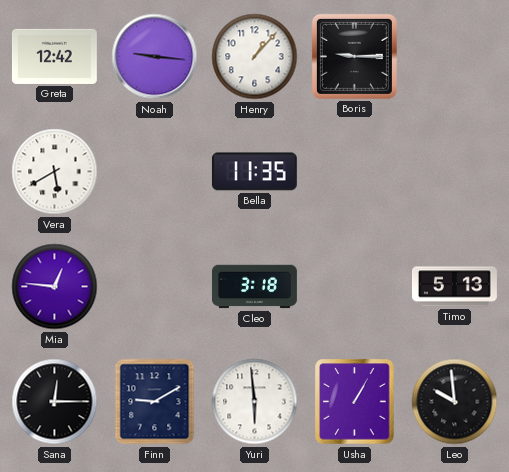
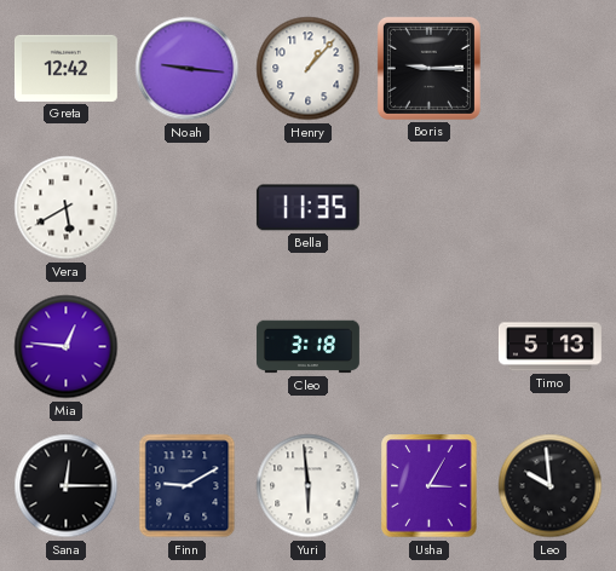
Usha: 1:05 -> 3:05 (430, 486)
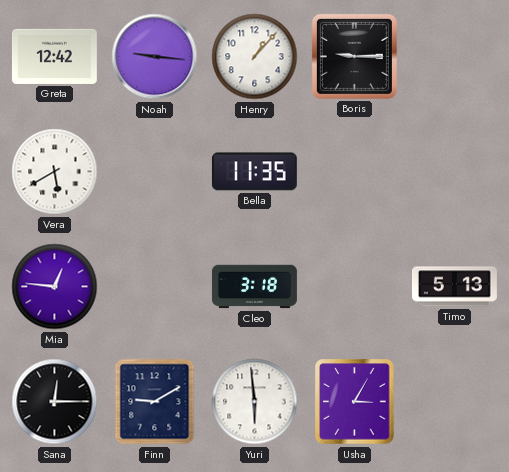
Leo: 9:59 -> none (551, 486)
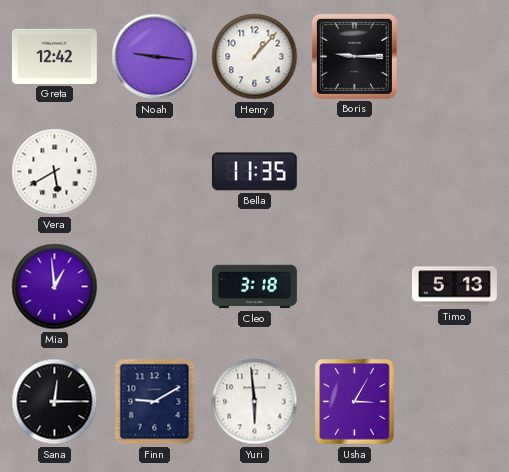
Mia: 12:46 -> 12:59 (55, 287)
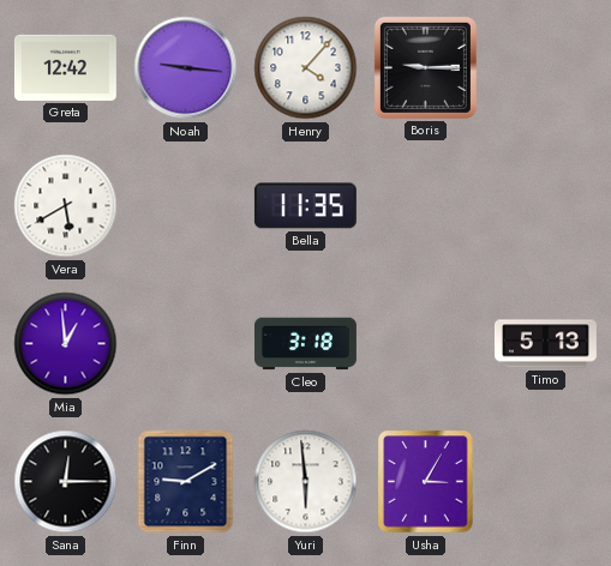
Henry: 1:07 -> 4:07 (306, 68)
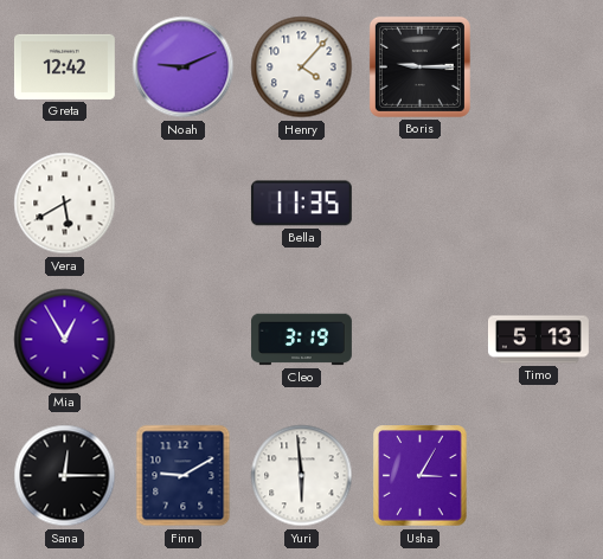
Noah: 9:16 -> 9:11 (184, 68)
Mia: 12:59 -> 12:55 (65, 340)
Cleo: 3:18 -> 3:19 (301, 340)
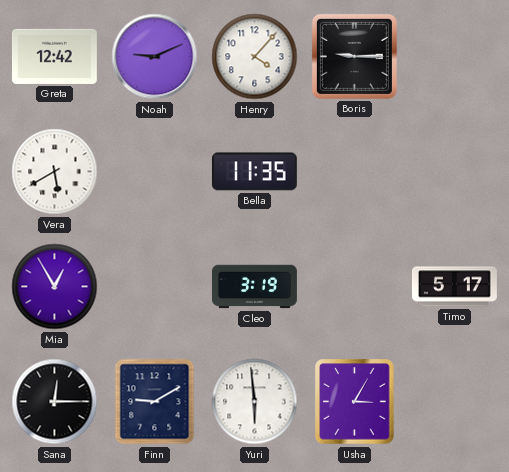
Timo: 5:13 -> 5:17 (454, 287)
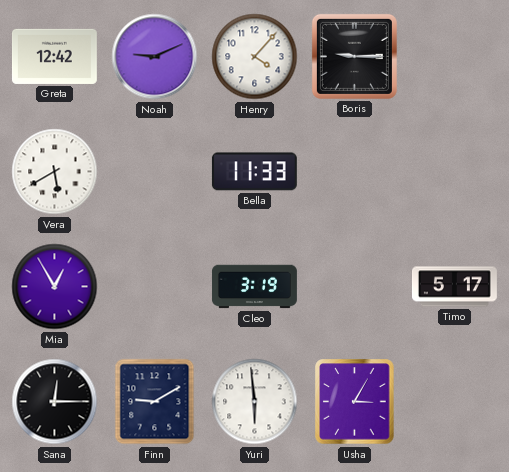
Bella: 11:35 -> 11:33 (254, 172)
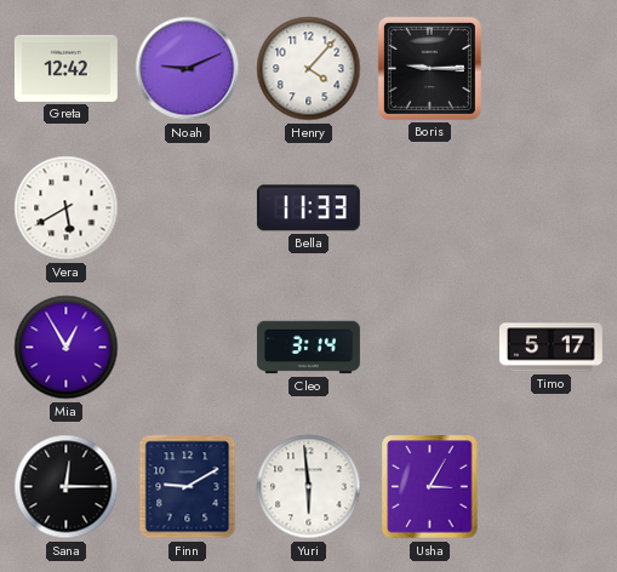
Cleo: 3:19 -> 3:14 (308, 348)
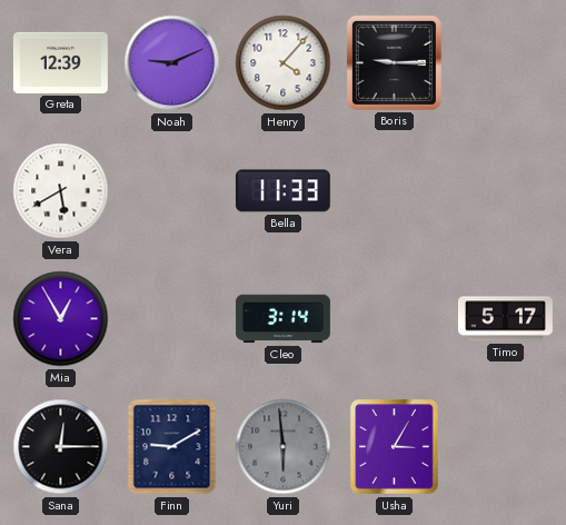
Greta: 12:42 -> 12:39 (60, 62)
Yuri dial: white -> grey (284, 447)
